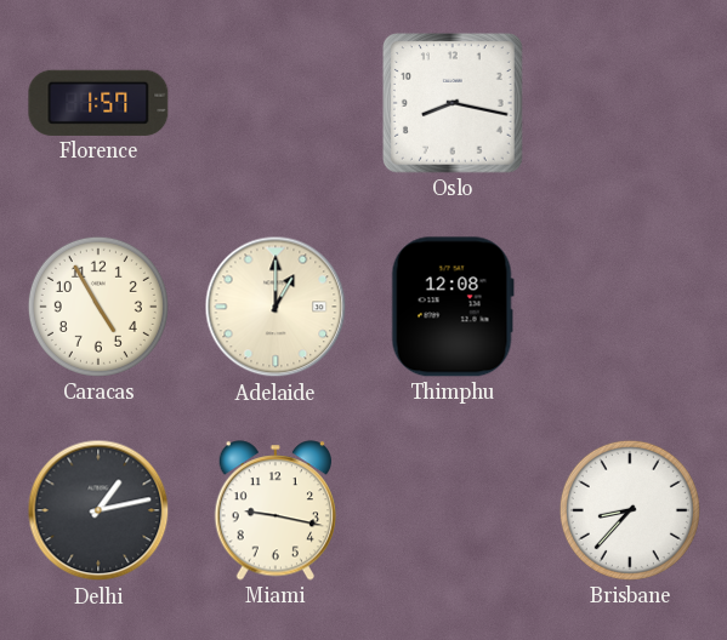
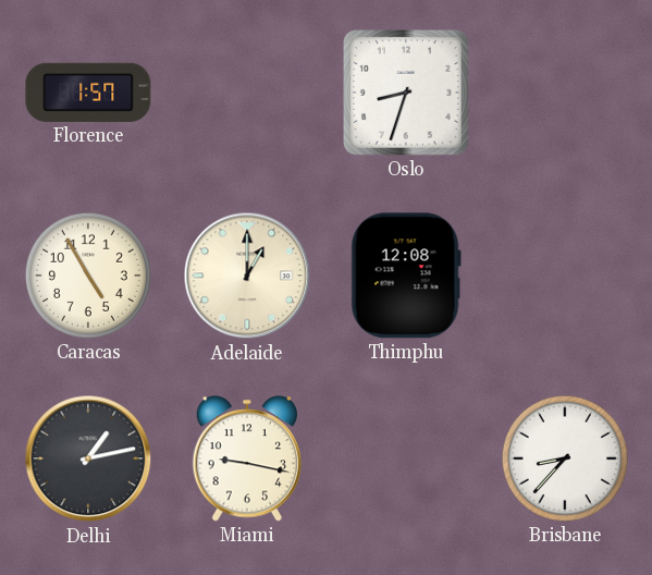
Oslo: 8:17 -> 8:33 (407, 94)
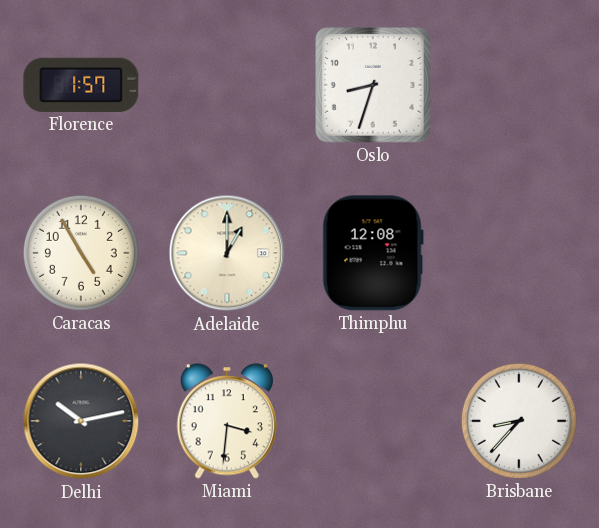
Delhi: 1:13 -> 10:13 (81, 421)
Miami: 9:17 -> 3:31 (226, 421)
